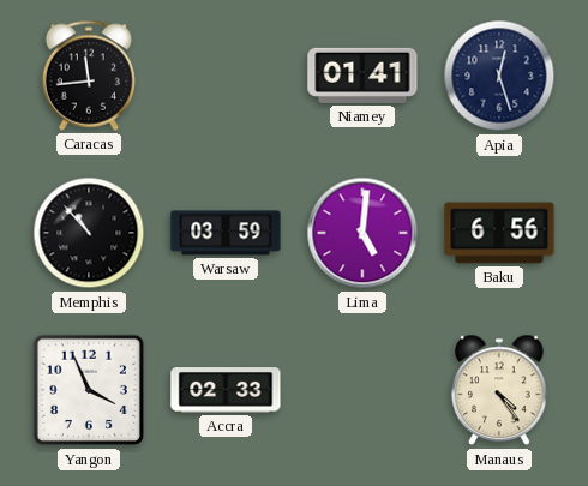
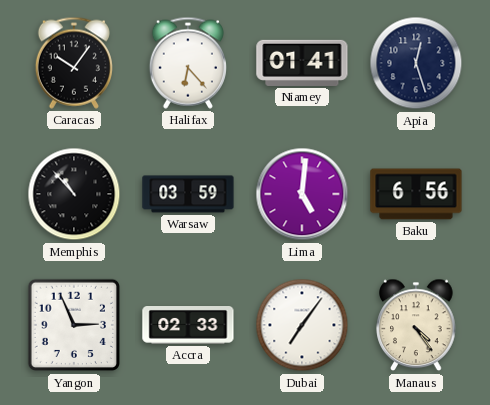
Caracas: 11:44 -> 10:06 (74, 63)
Halifax: none -> 6:23 (188, 63)
Yangon: 3:56 -> 2:56 (74, 325)
Dubai: none -> 7:06 (302, 325)
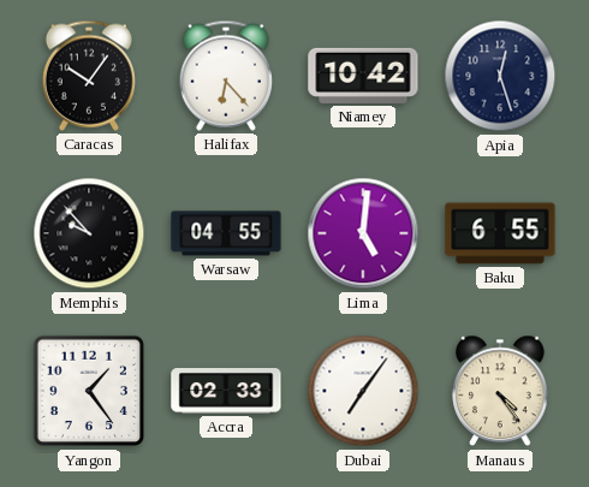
Niamey: 01:41 -> 10:42 (363, 76)
Memphis: 10:53 -> 9:53 (89, 233)
Warsaw: 03:59 -> 04:55 (226, 233)
Baku: 6:56 -> 6:55 (500, 233)
Yangon: 2:56 -> 1:24 (89, 391)
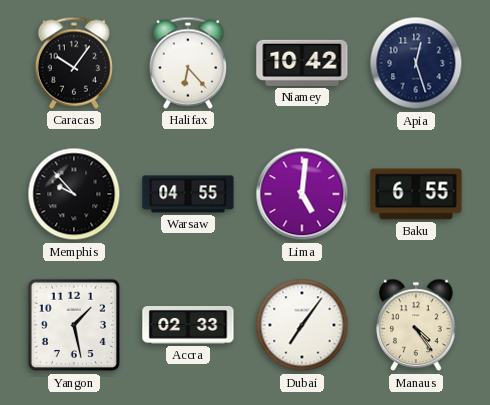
Yangon: 1:24 -> 1:28 (74, 325)
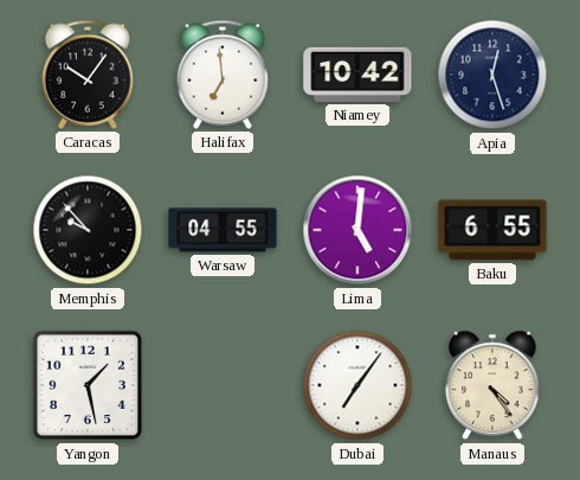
Halifax: 6:23 -> 6:59 (223, 75)
Accra: 02:33 -> none (188, 326)
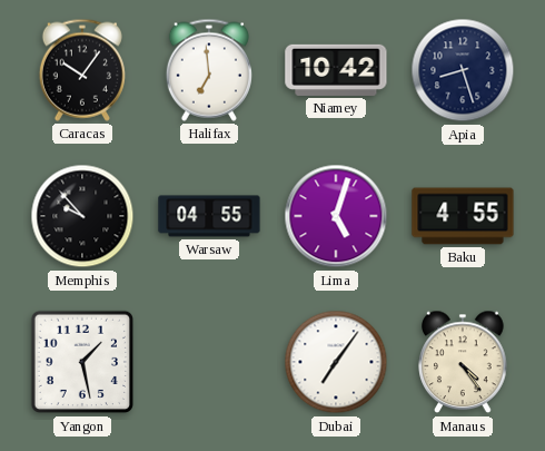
Apia: 12:27 -> 8:27 (463, 70)
Lima: 5:01 -> 5:03 (336, 216)
Baku: 6:55 -> 4:55 (463, 216)
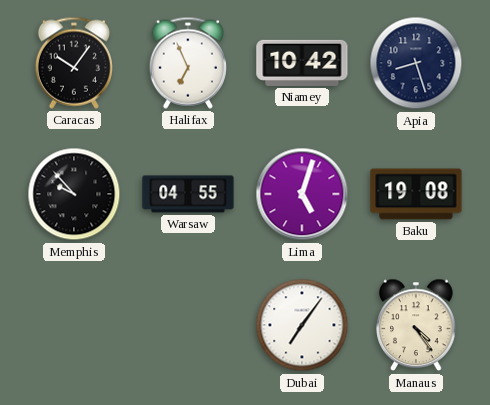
Halifax: 6:59 -> 6:56 (188, 63)
Baku: 4:55 -> 19:08 (416, 194)
Yangon: 1:28 -> none (82, 362)
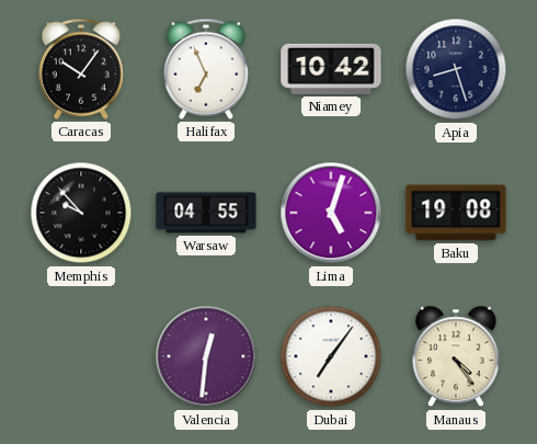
Valencia: none -> 12:31 (206, 356)
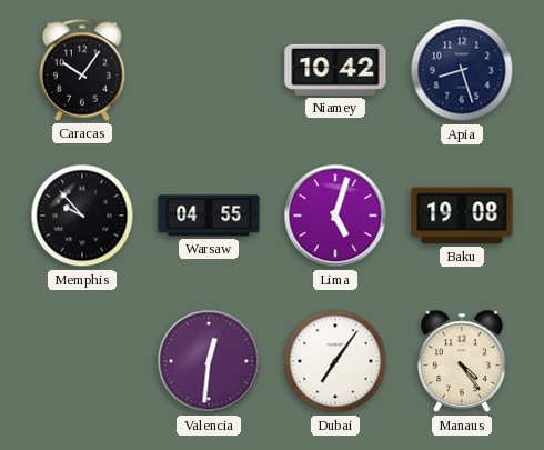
Halifax: 6:56 -> none (206, 69)
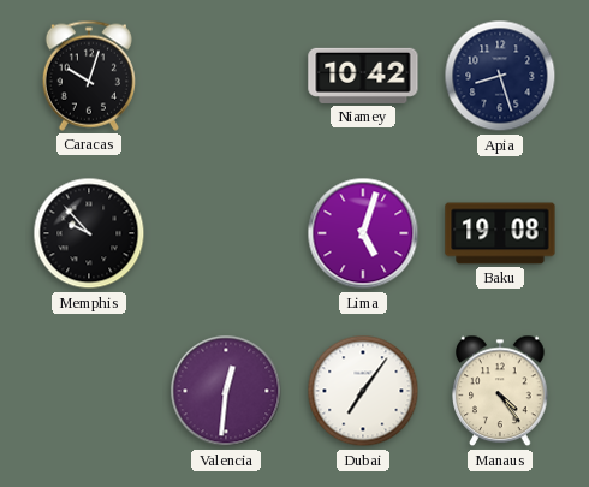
Caracas: 10:06 -> 10:03 (89, 76)
Warsaw: 04:55 -> none (209, 216)
